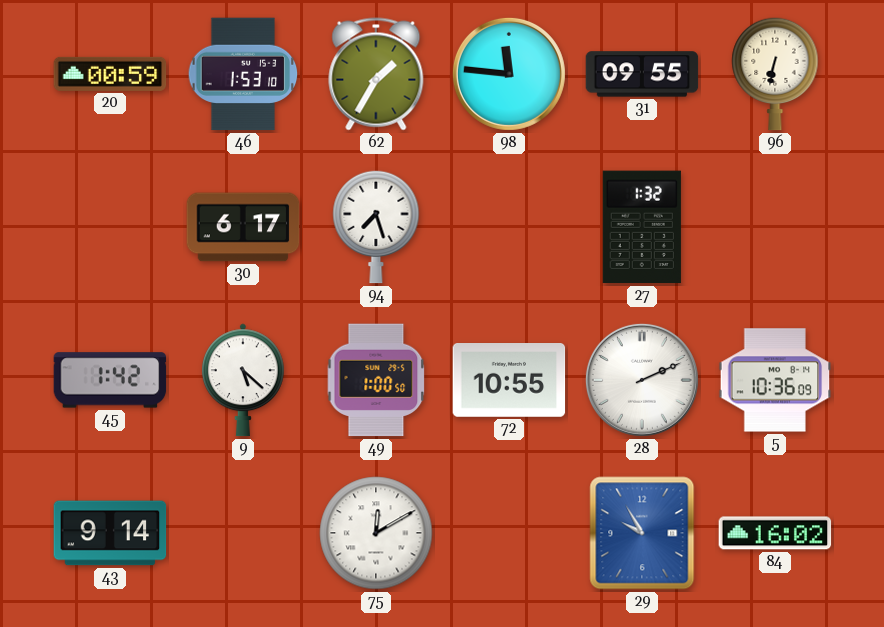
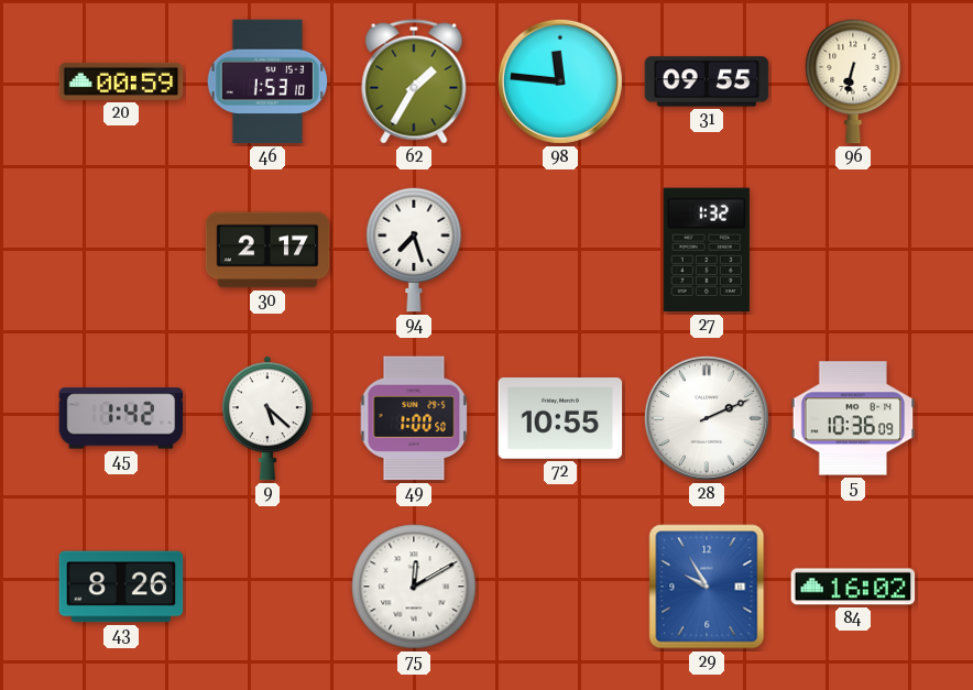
30: 6:17 -> 2:17 (267, 250)
43: 9:14 -> 8:26 (121, 587)
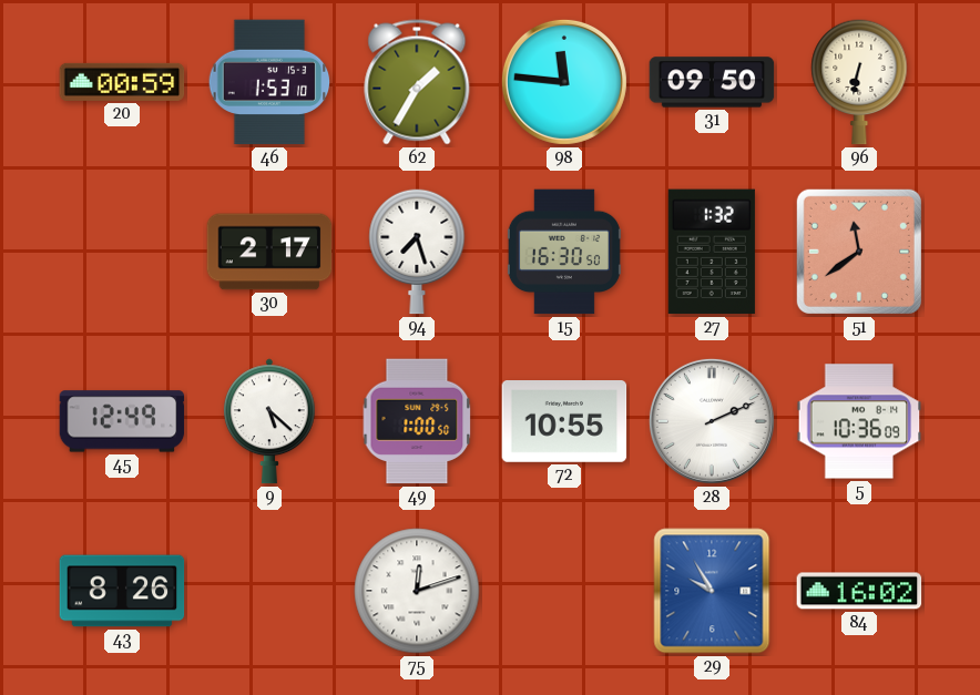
31: 09:55 -> 09:50 (712, 82)
15: none -> 16:30 (564, 252)
51: none -> 11:39 (859, 252)
45: 1:42 -> 12:49 (122, 421)
75: 12:10 -> 12:12 (417, 591)
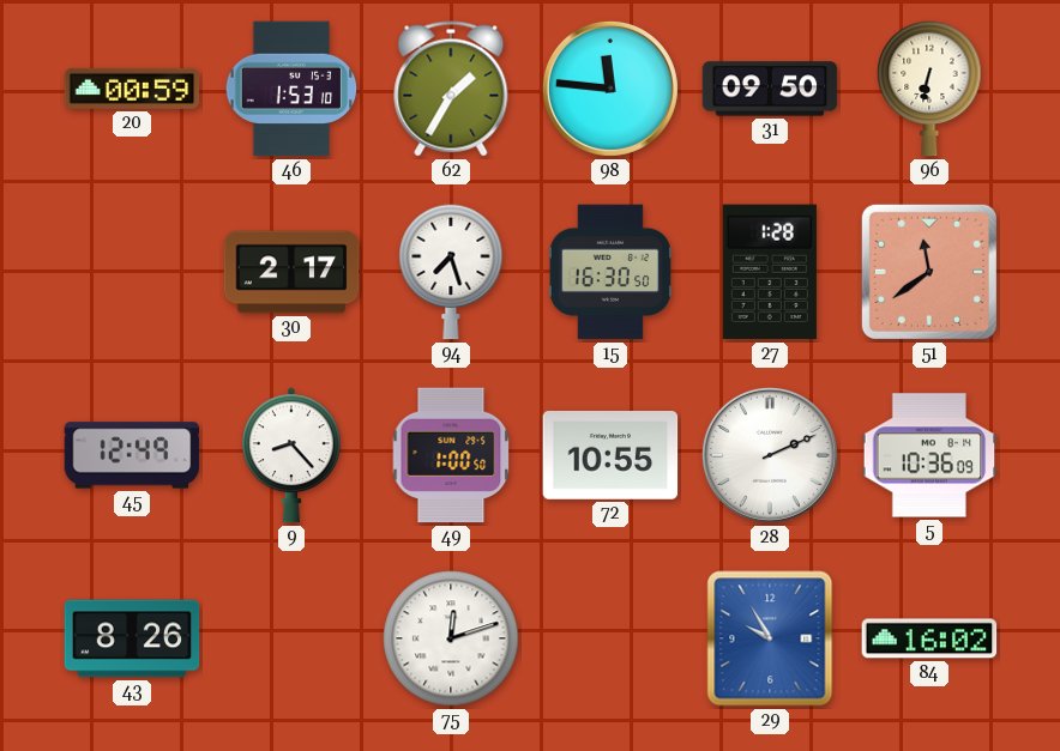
27: 1:32 -> 1:28 (770, 272)
9: 5:22 -> 8:23 (293, 455)
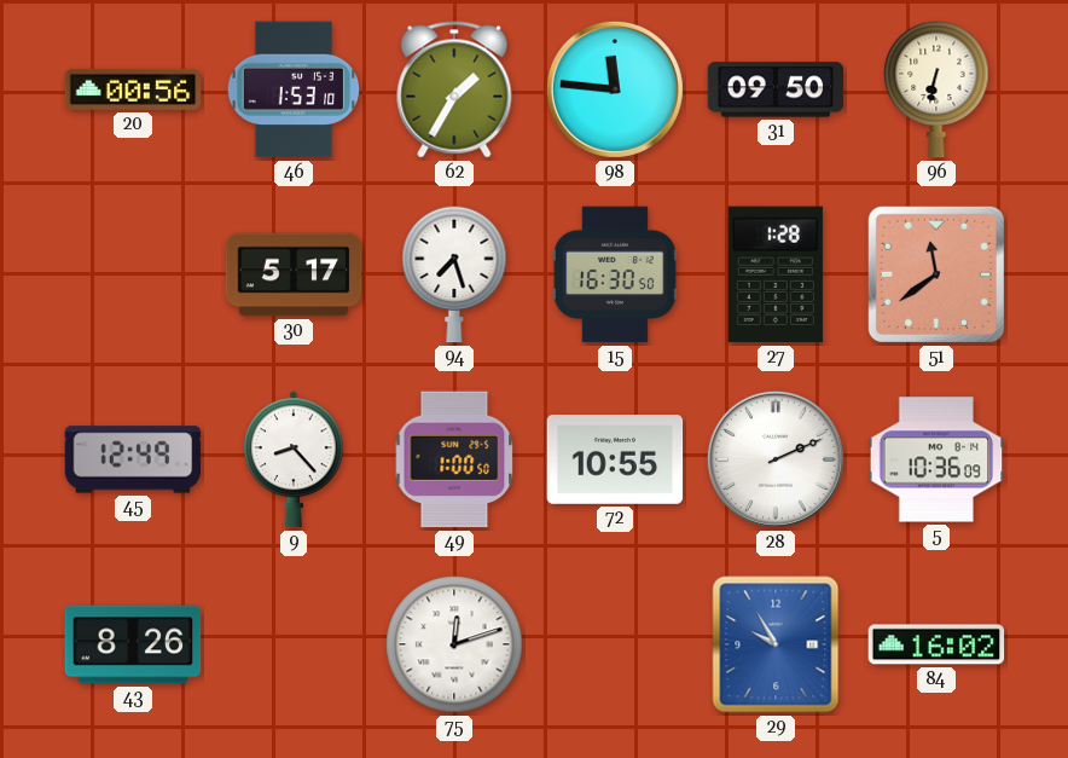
20: 00:59 -> 00:56 (133, 89)
30: 2:17 -> 5:17 (294, 274)
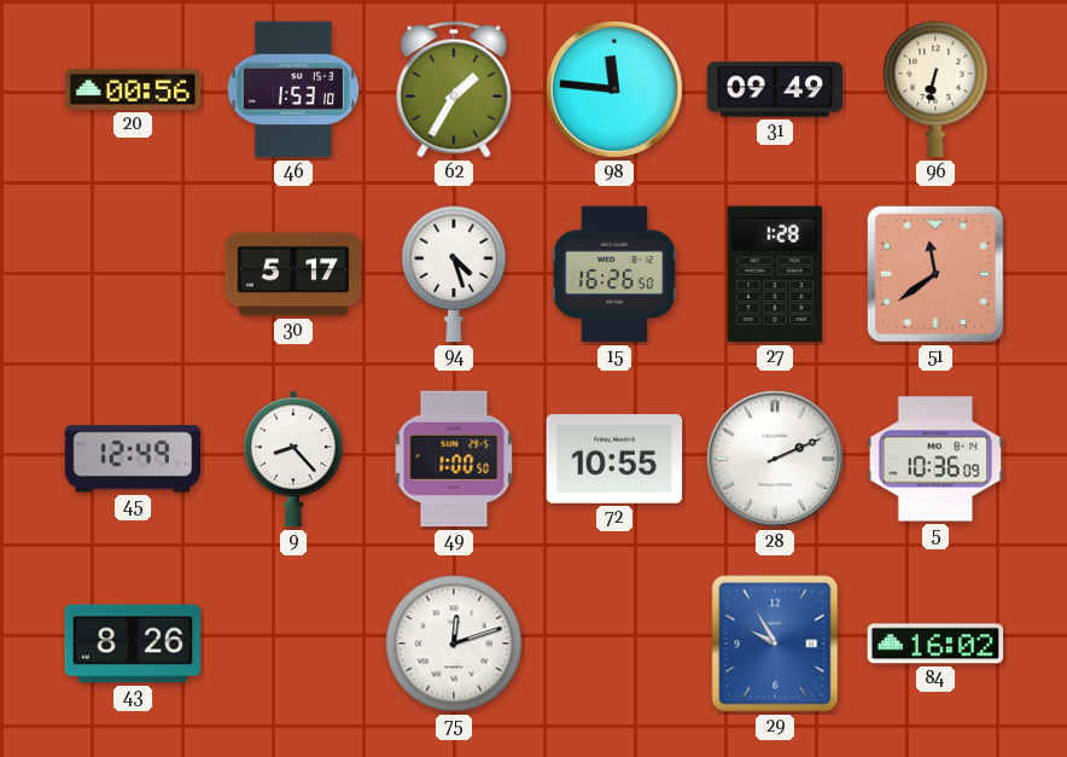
31: 09:50 -> 09:49 (775, 89)
94: 7:27 -> 4:27 (454, 274)
15: 16:30 -> 16:26 (614, 274)
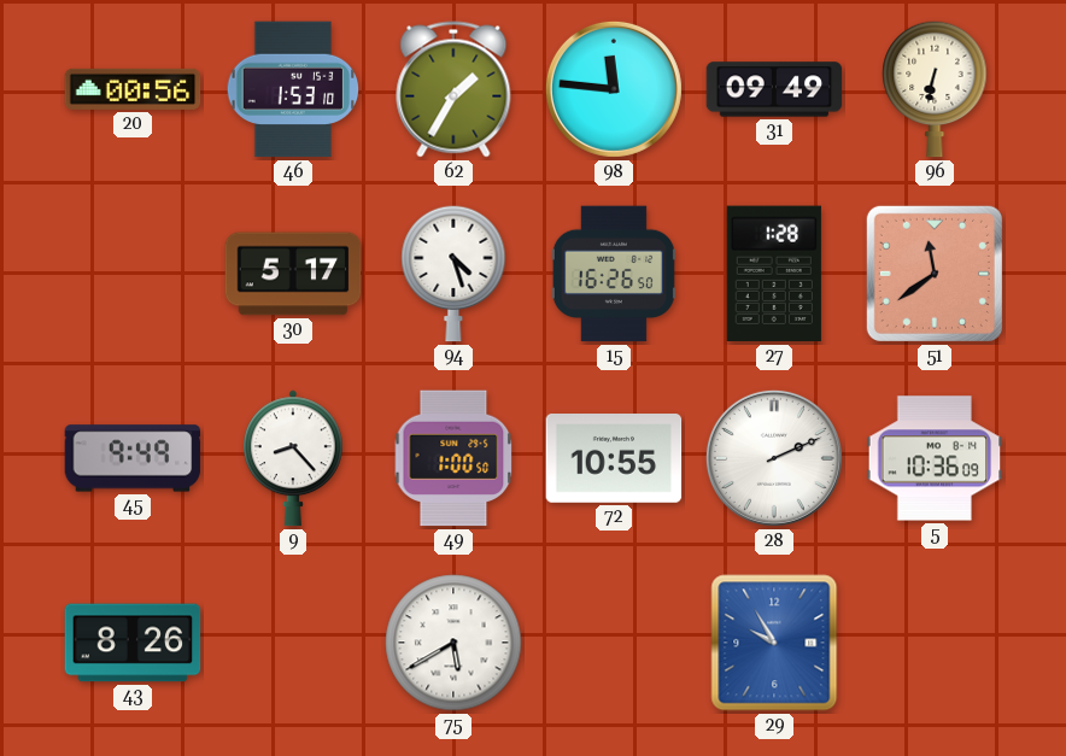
45: 12:49 -> 9:49 (133, 458)
75: 12:12 -> 5:40 (453, 643)
84: 16:02 -> none (935, 644)
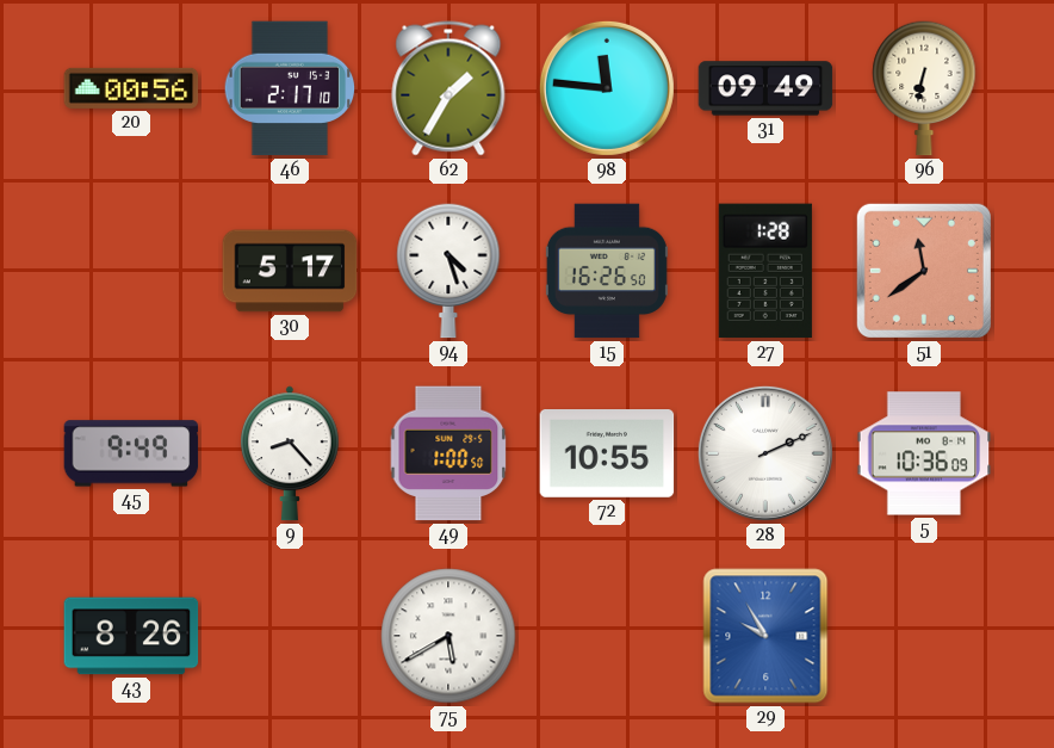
46: 1:53 -> 2:17 (290, 88)
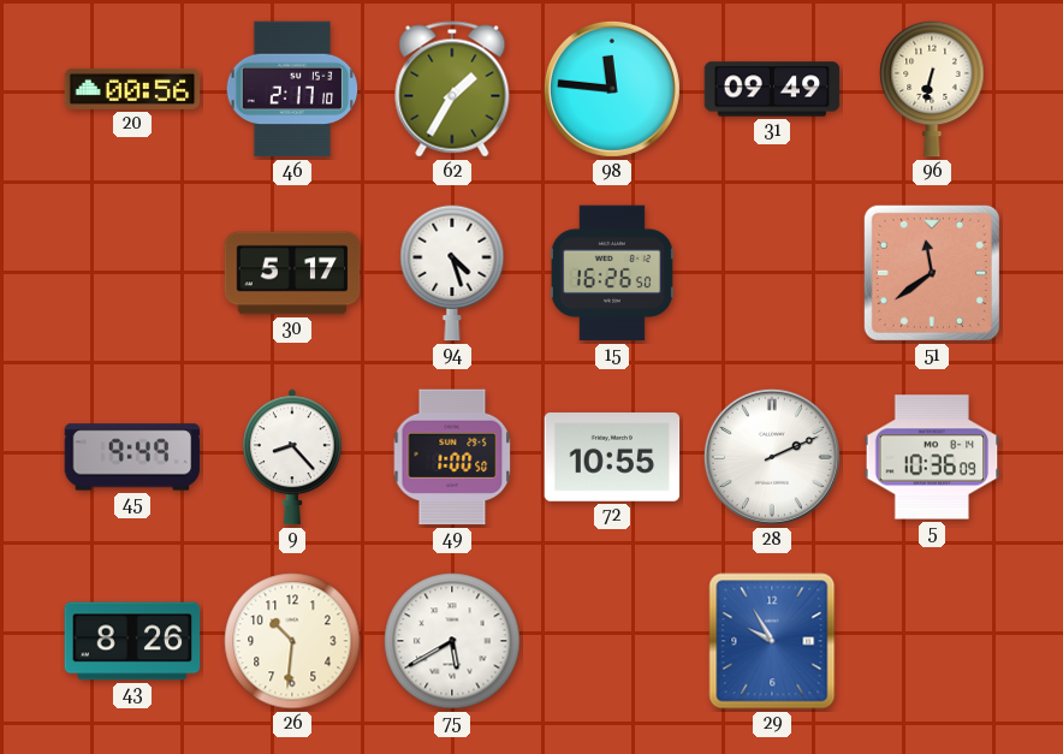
27: 1:28 -> none (765, 271)
26: none -> 10:31 (292, 641)
